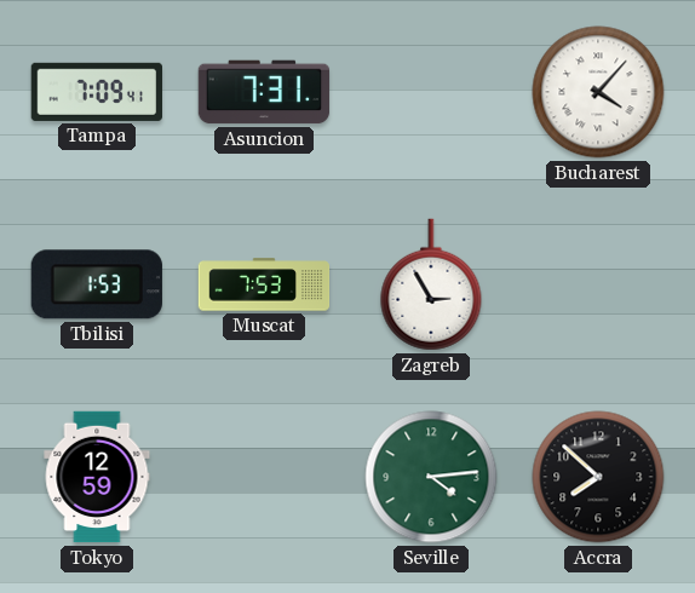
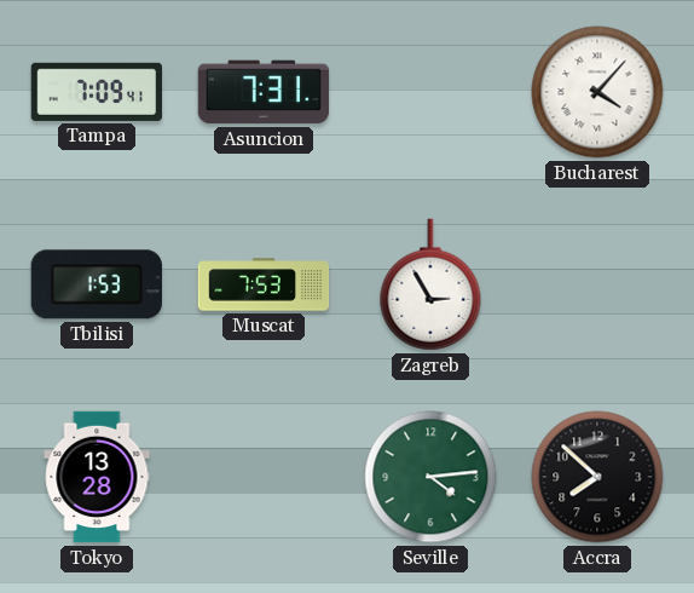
Tokyo: 12:59 -> 13:28 (97, 477)
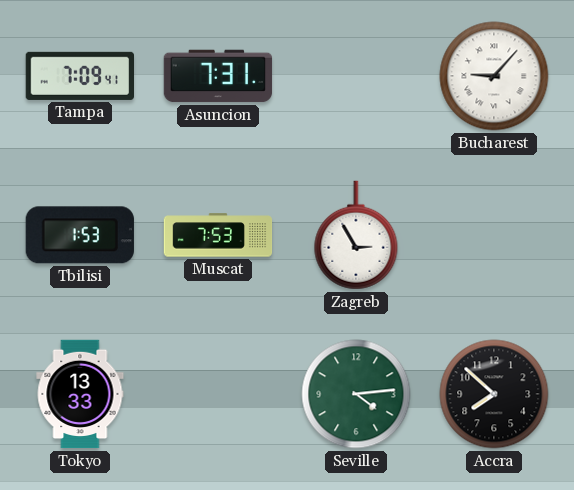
Bucharest: 4:07 -> 9:07 (494, 76)
Tokyo: 13:28 -> 13:33 (80, 394)
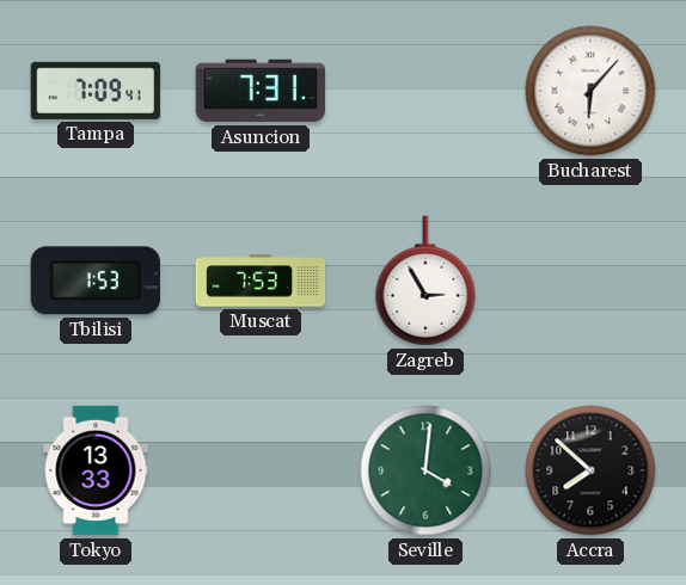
Bucharest: 9:07 -> 6:07 (590, 91)
Seville: 4:14 -> 4:01 (425, 470)
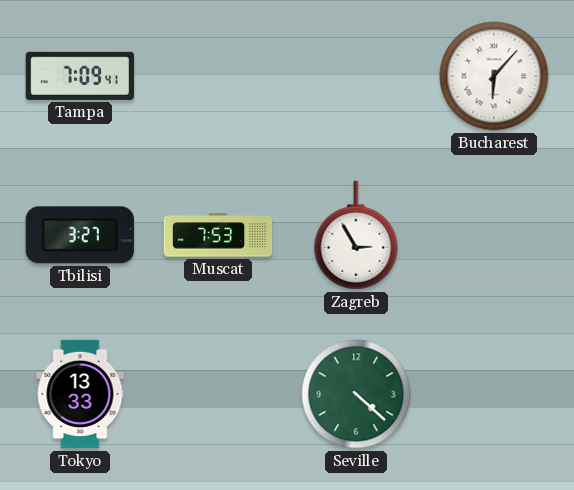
Asuncion: 7:31 -> none (261, 91)
Tbilisi: 1:53 -> 3:27 (80, 235)
Seville: 4:01 -> 4:22 (356, 394)
Accra: 7:52 -> none (590, 470)
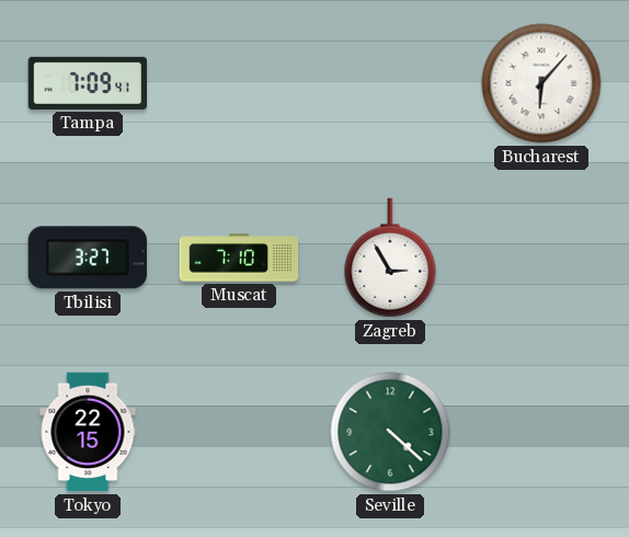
Muscat: 7:53 -> 7:10 (239, 258)
Tokyo: 13:33 -> 22:15 (88, 432)
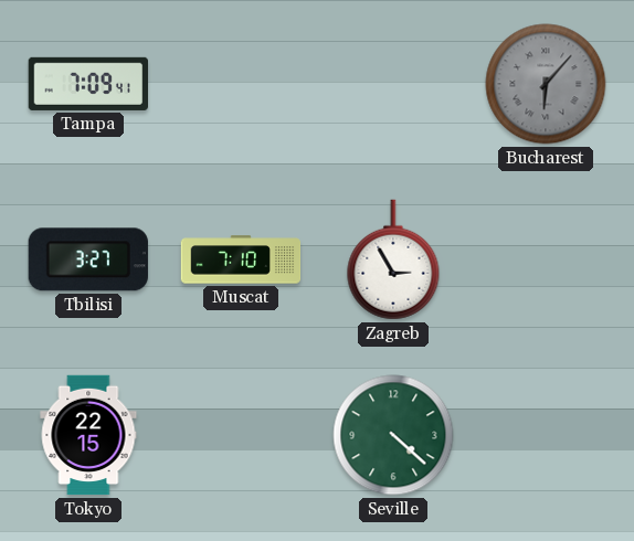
Bucharest dial: white -> grey (546, 84)
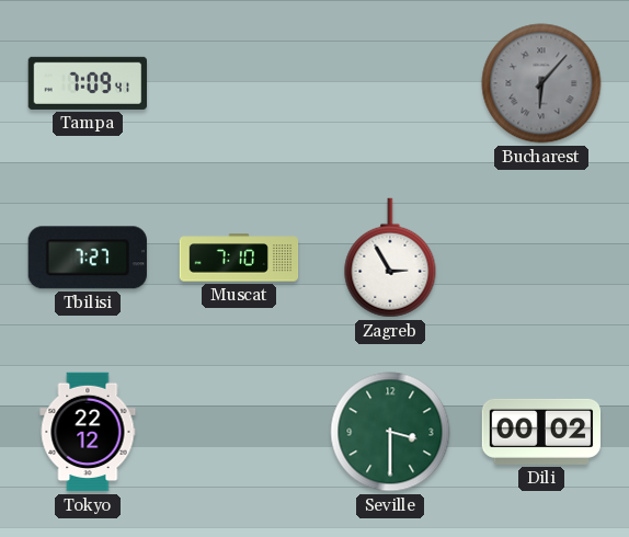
Tbilisi: 3:27 -> 7:27 (88, 258)
Tokyo: 22:15 -> 22:12 (88, 432)
Seville: 4:22 -> 3:30 (390, 432)
Dili: none -> 00:02 (541, 432)
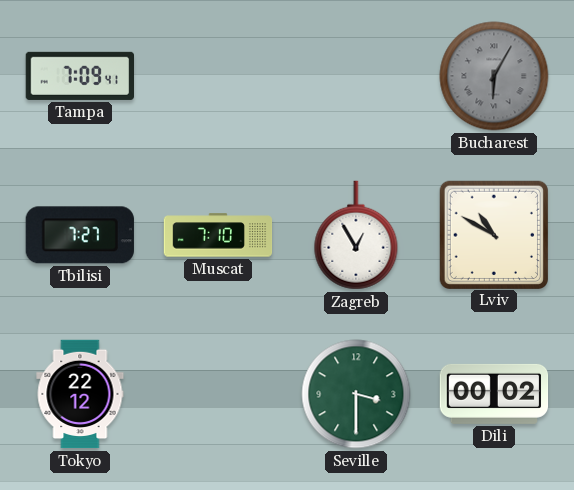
Bucharest: 6:07 -> 6:05 (494, 76)
Zagreb: 2:55 -> 12:55 (356, 235)
Lviv: none -> 10:50 (493, 234)
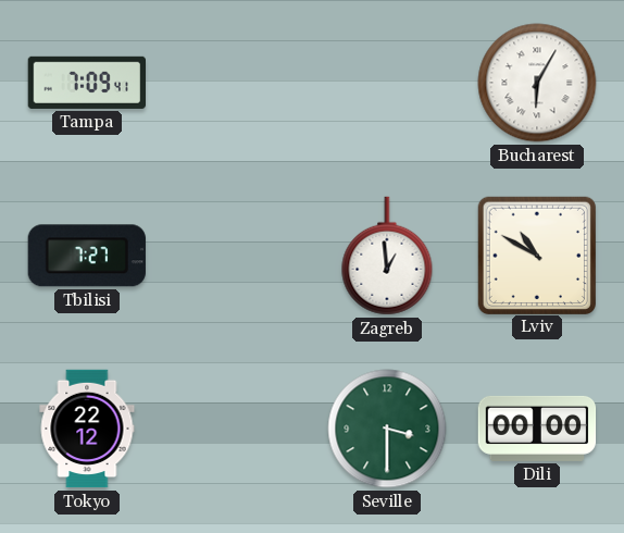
Bucharest dial: grey -> white (537, 83)
Muscat: 7:10 -> none (218, 235)
Zagreb: 12:55 -> 12:59 (387, 256)
Dili: 00:02 -> 00:00 (537, 429)
